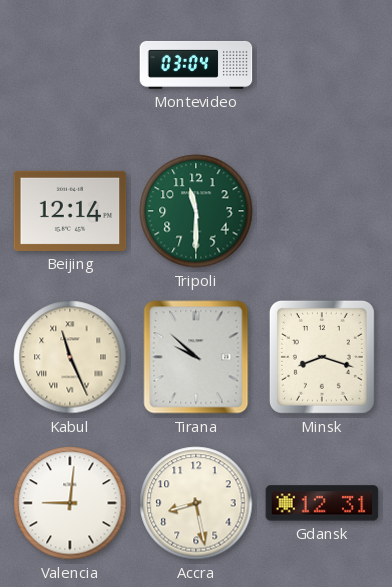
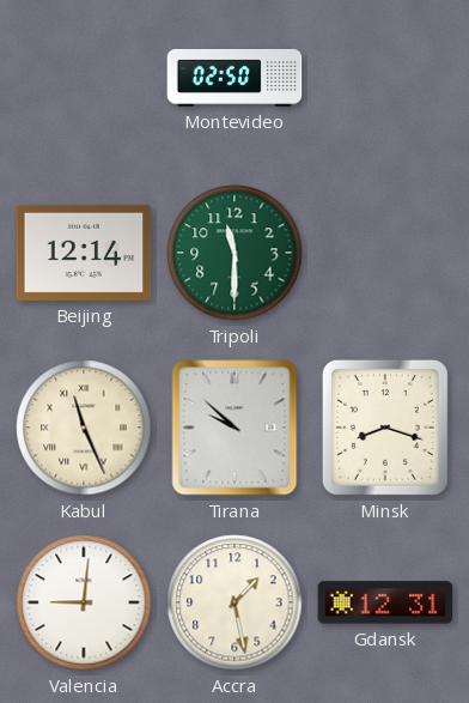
Montevideo: 03:04 -> 02:50 (234, 78)
Accra: 8:28 -> 1:28 (234, 602)
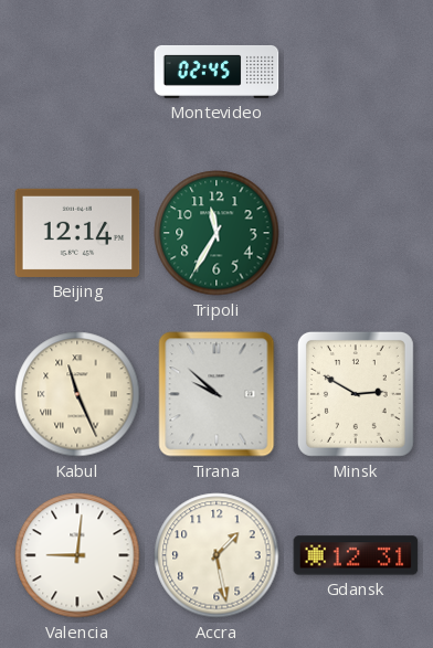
Montevideo: 02:50 -> 02:45 (216, 72)
Tripoli: 11:30 -> 11:35 (216, 233)
Minsk: 8:18 -> 2:50 (356, 394)
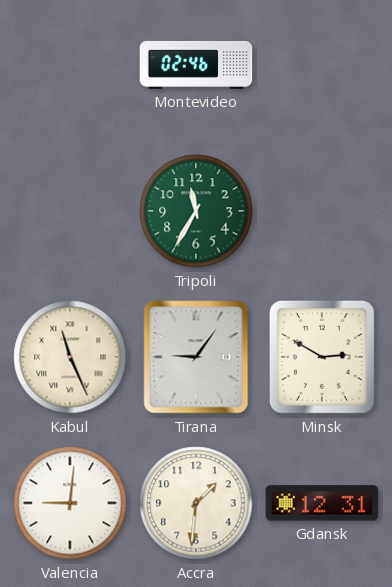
Montevideo: 02:45 -> 02:46 (196, 65)
Beijing: 12:14 -> none (77, 233)
Tirana: 9:52 -> 9:06 (196, 357)
Accra: 1:28 -> 1:31 (196, 503)
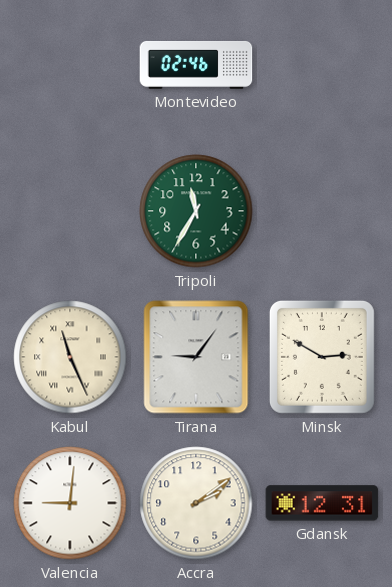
Accra: 1:31 -> 2:09 (196, 503)
